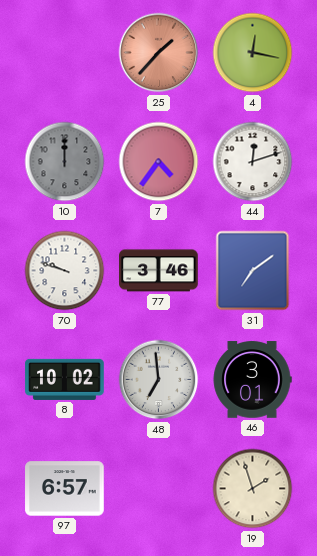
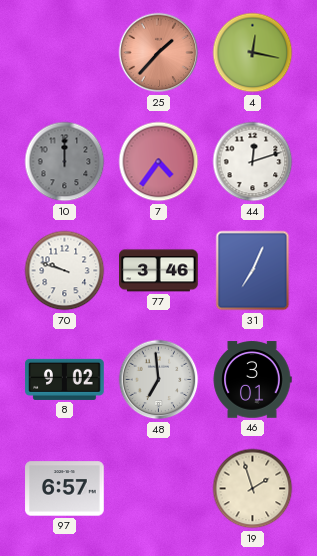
31: 7:09 -> 7:04 (253, 271)
8: 10:02 -> 9:02 (65, 379)
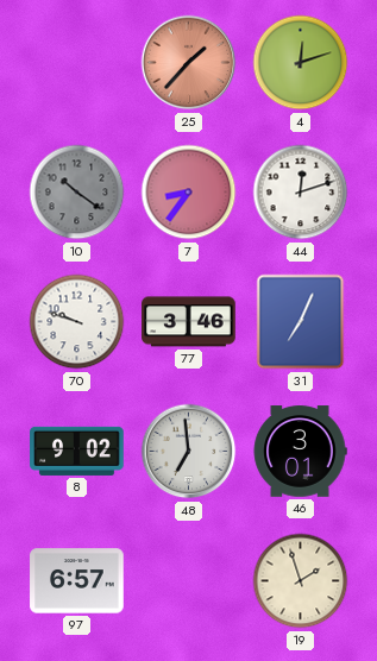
4: 12:17 -> 12:12 (301, 63)
10: 12:00 -> 10:21 (77, 193)
7: 4:36 -> 8:36 (189, 193)
